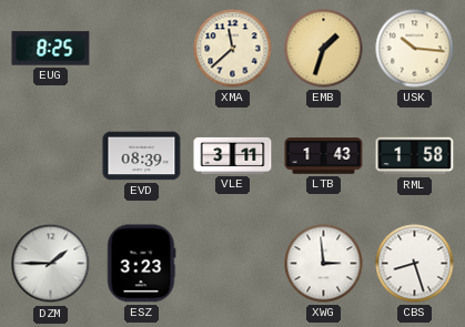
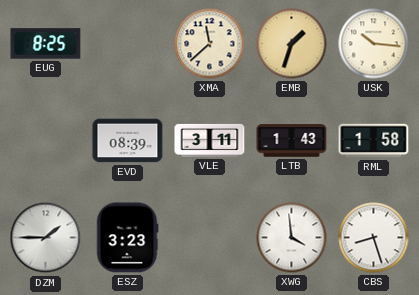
XWG: 2:59 -> 3:59 (292, 238)
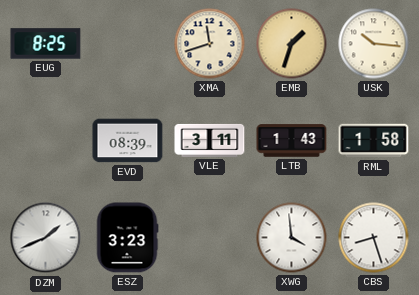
XMA: 11:38 -> 11:42 (210, 44)
DZM: 1:45 -> 1:41 (46, 238)
